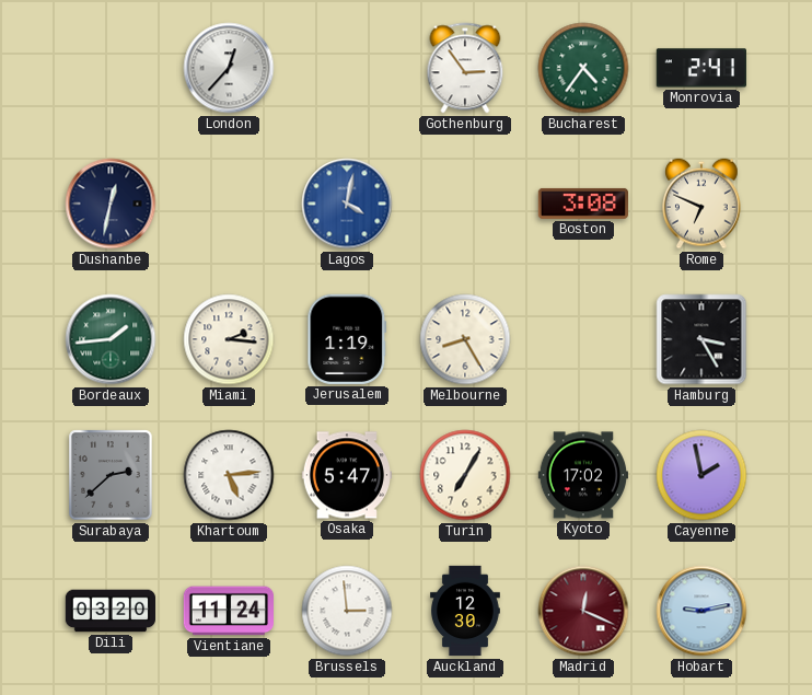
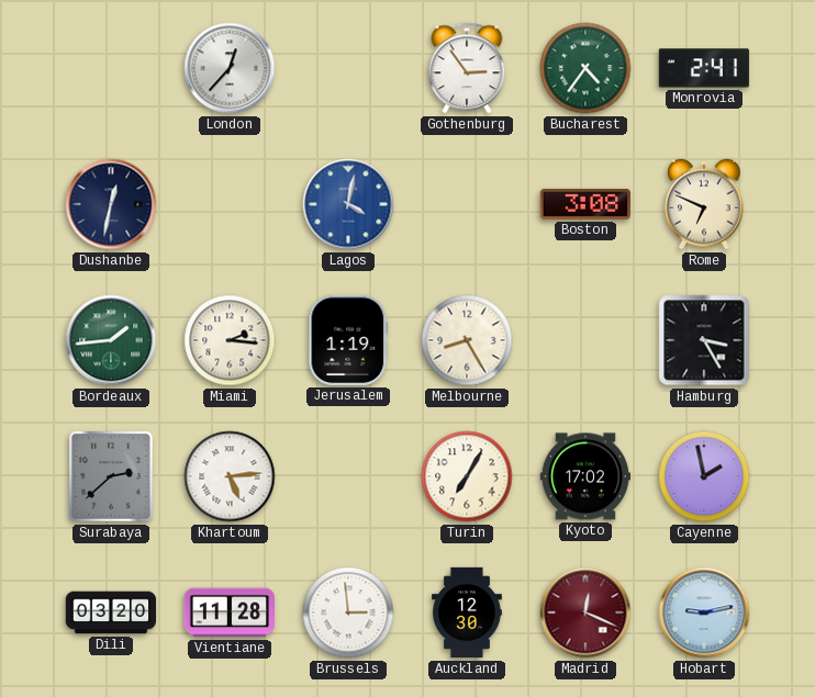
Osaka: 5:47 -> none (346, 475)
Vientiane: 11:24 -> 11:28 (228, 612)
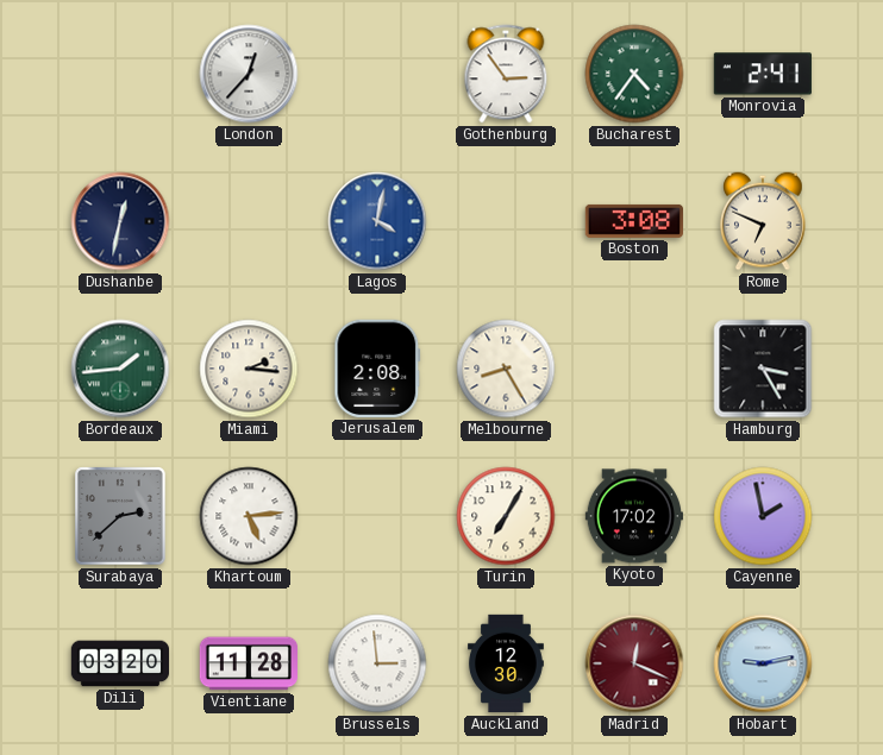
Jerusalem: 1:19 -> 2:08 (377, 369)
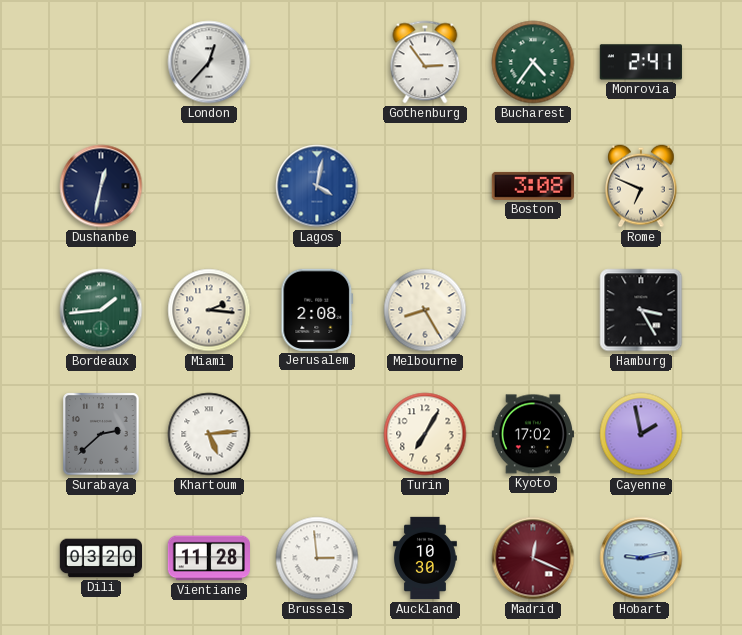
Auckland: 12:30 -> 10:30 (425, 558)
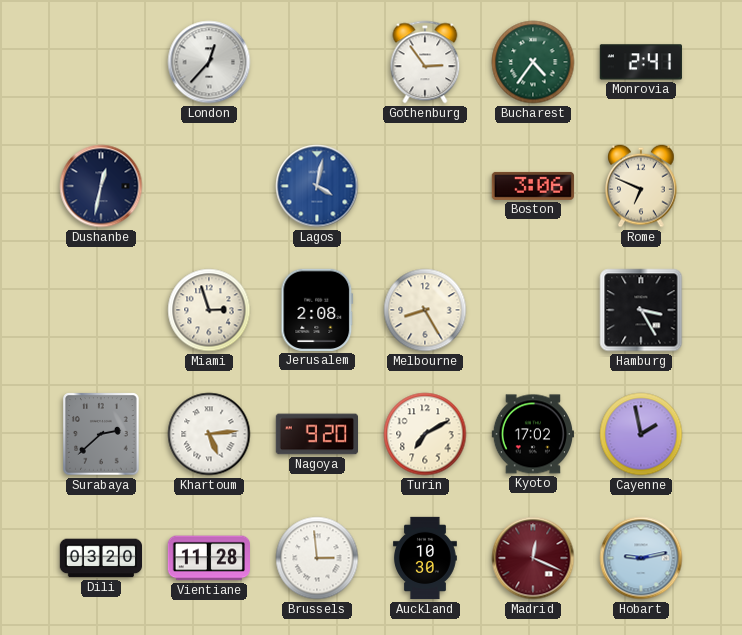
Boston: 3:08 -> 3:06 (532, 186)
Bordeaux: 1:44 -> none (101, 310)
Miami: 2:16 -> 2:57 (209, 310)
Nagoya: none -> 9:20 (316, 434)
Turin: 7:05 -> 7:10 (425, 434)
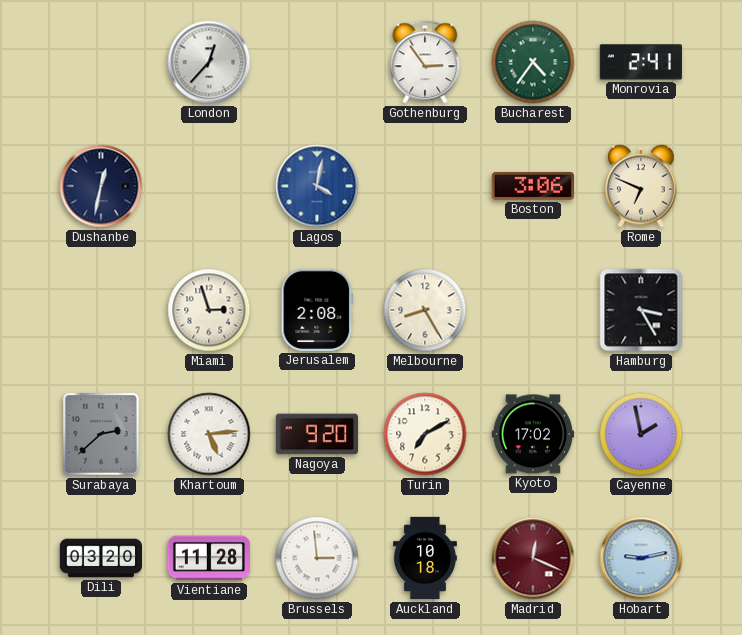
Auckland: 10:30 -> 10:18 (425, 558)
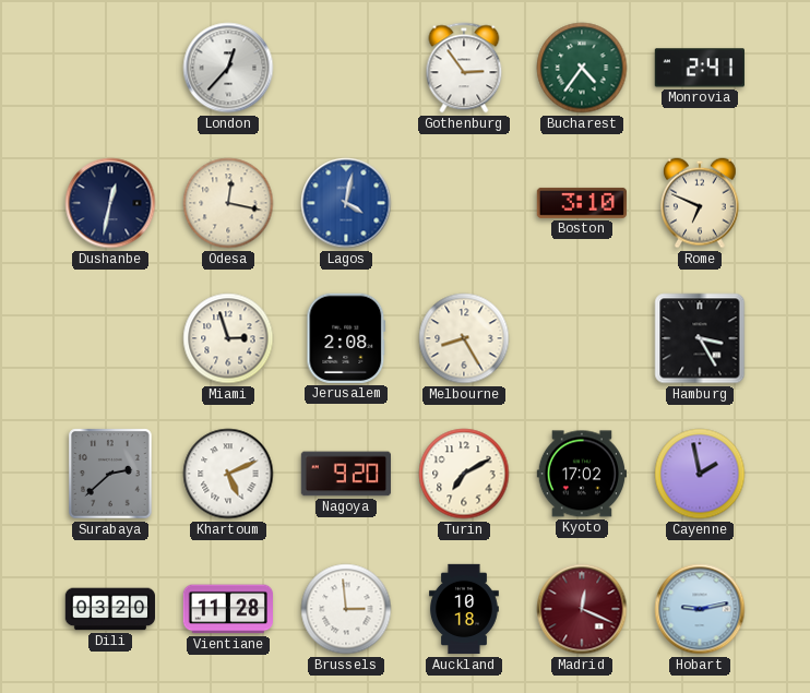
Odesa: none -> 12:17 (228, 203)
Boston: 3:06 -> 3:10 (581, 203)
Khartoum: 5:14 -> 5:11 (228, 474)
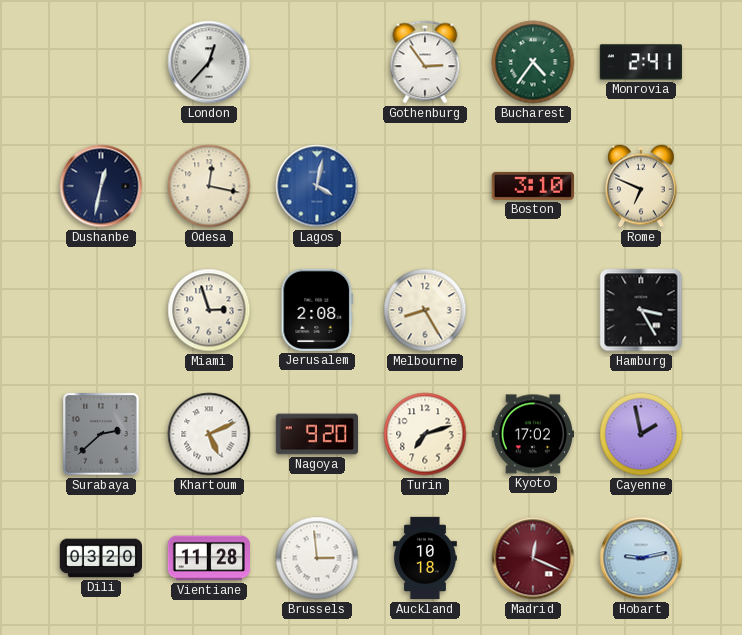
Turin: 7:10 -> 7:12 (425, 434)
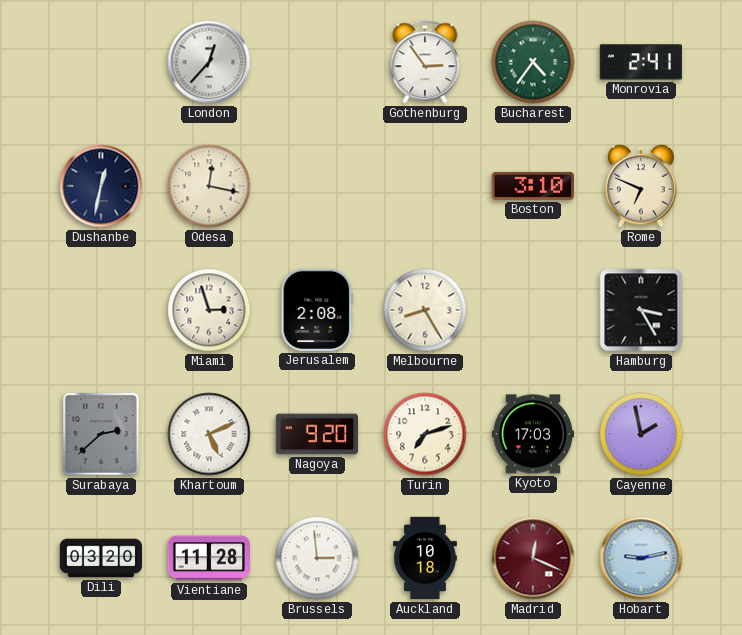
Lagos: 4:02 -> none (317, 186)
Kyoto: 17:02 -> 17:03 (532, 434)
